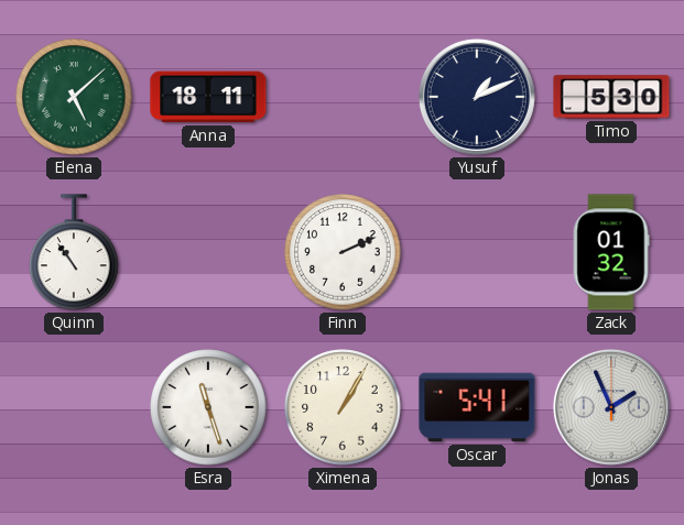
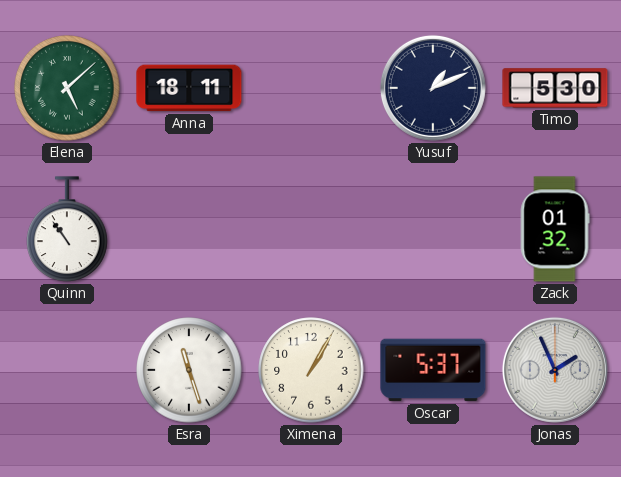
Finn: 2:11 -> none (343, 252)
Oscar: 5:41 -> 5:37 (433, 370)
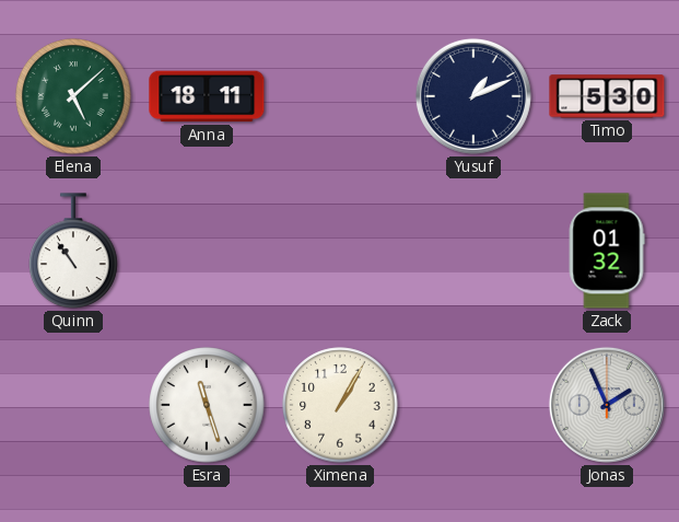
Oscar: 5:37 -> none (433, 370)
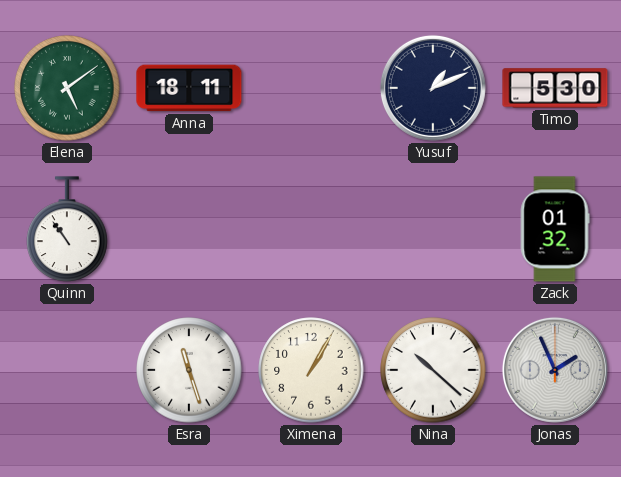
Elena: 5:08 -> 5:09 (67, 88)
Nina: none -> 10:22 (433, 370)
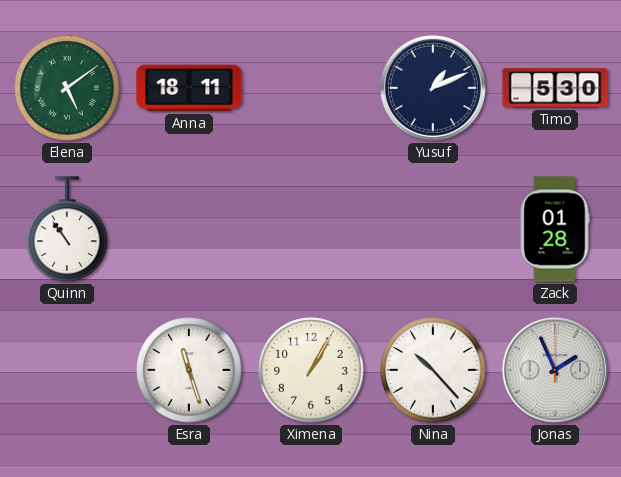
Zack: 01:32 -> 01:28 (555, 229)
Nina: 10:22 -> 10:23 (433, 370)
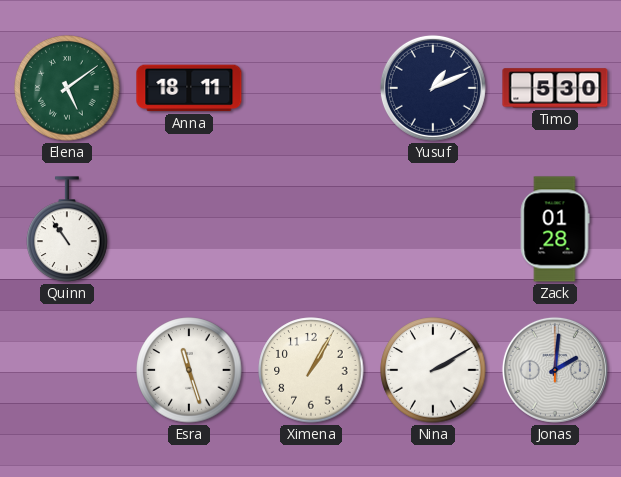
Nina: 10:23 -> 2:10 (433, 370)
Jonas: 1:56 -> 2:01 (555, 370)
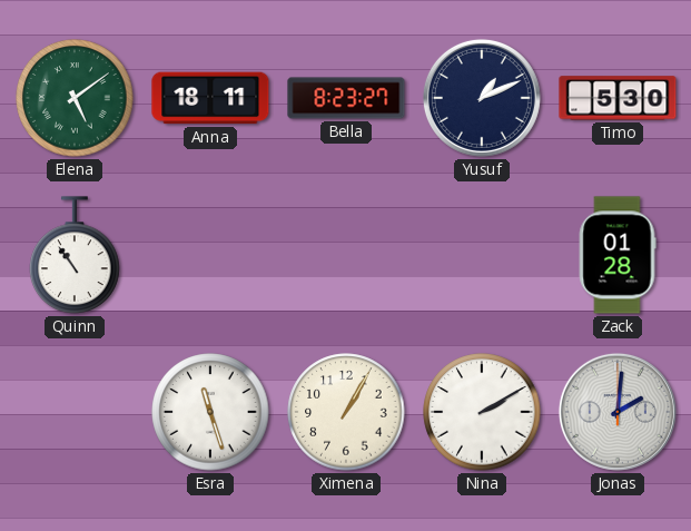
Bella: none -> 8:23 (346, 98)
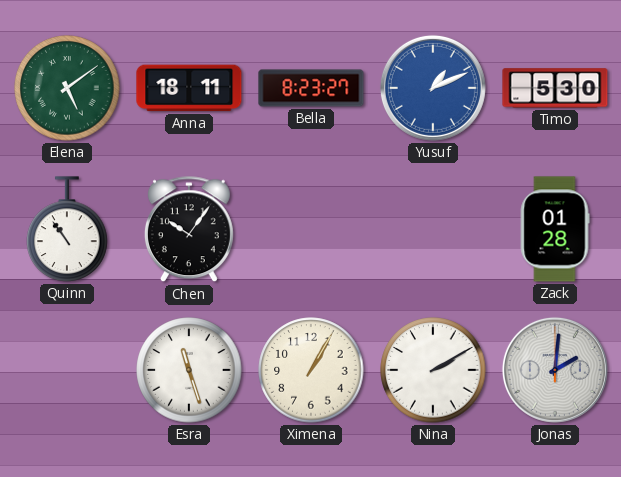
Yusuf dial: navy -> blue (433, 88)
Chen: none -> 10:06 (189, 230)
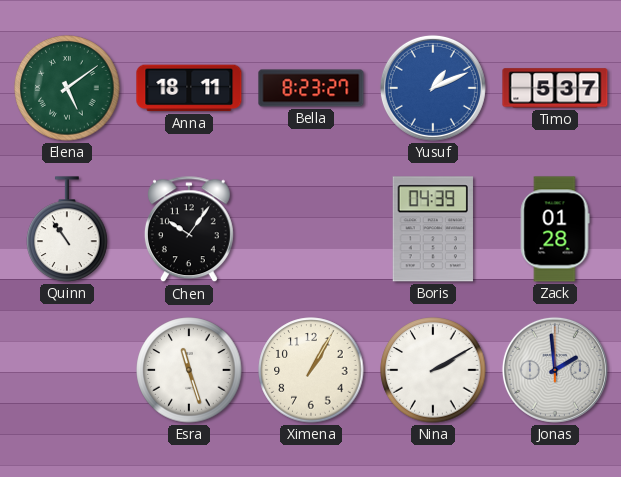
Timo: 5:30 -> 5:37 (555, 88)
Boris: none -> 04:39 (433, 229)
Jonas: 2:01 -> 1:59 (555, 370)
